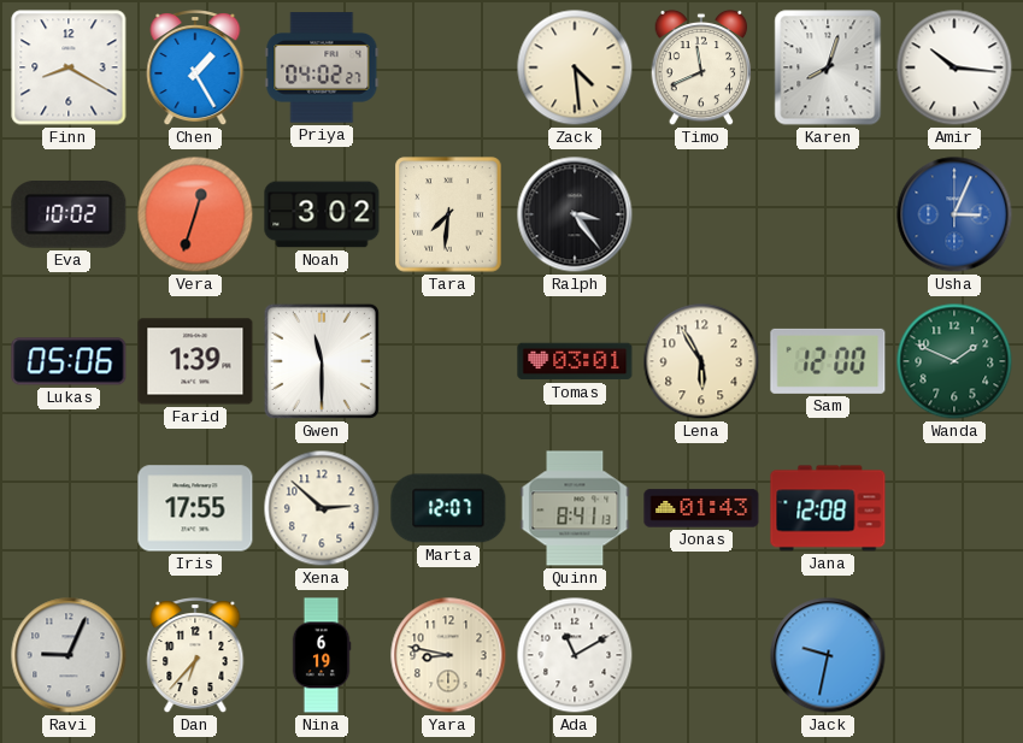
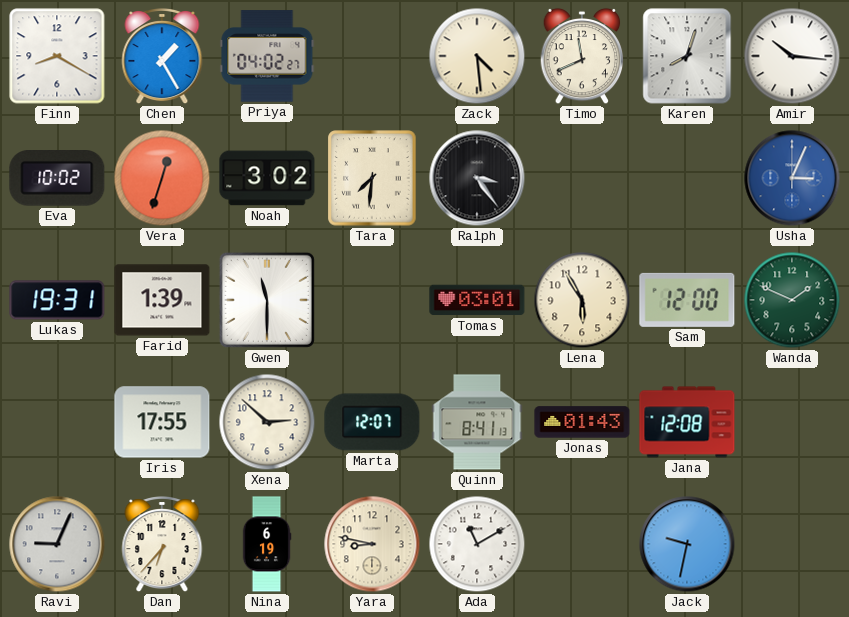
Lukas: 05:06 -> 19:31 (57, 300)
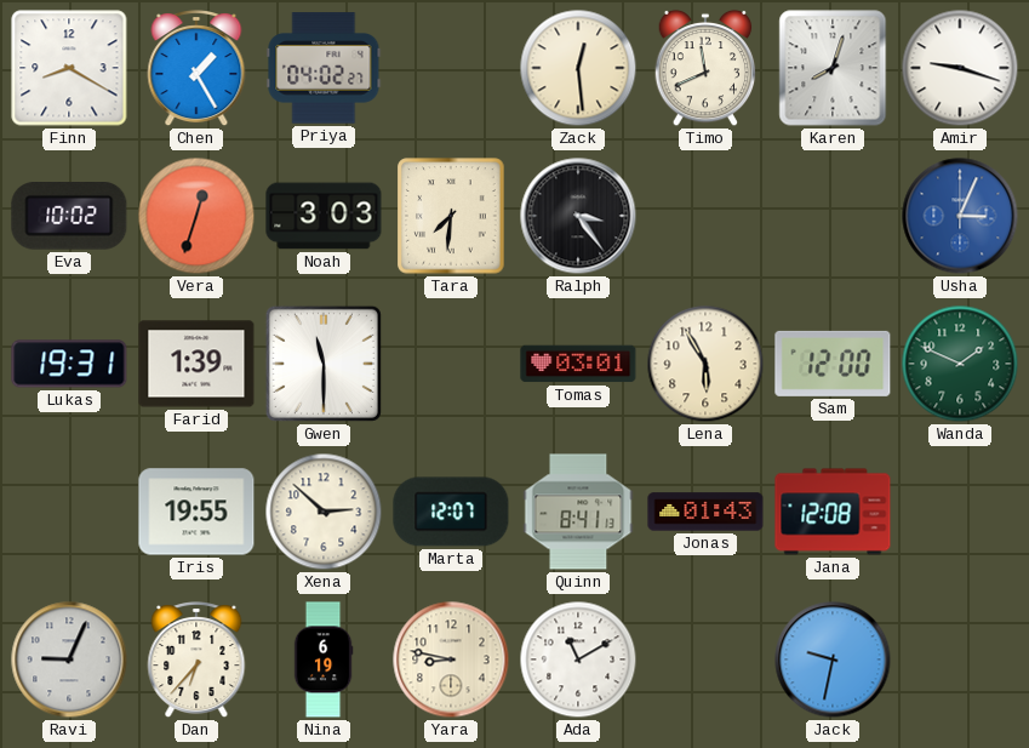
Zack: 4:29 -> 12:29 (578, 68)
Amir: 10:16 -> 9:18 (960, 68)
Noah: 3:02 -> 3:03 (324, 216)
Iris: 17:55 -> 19:55 (196, 512)
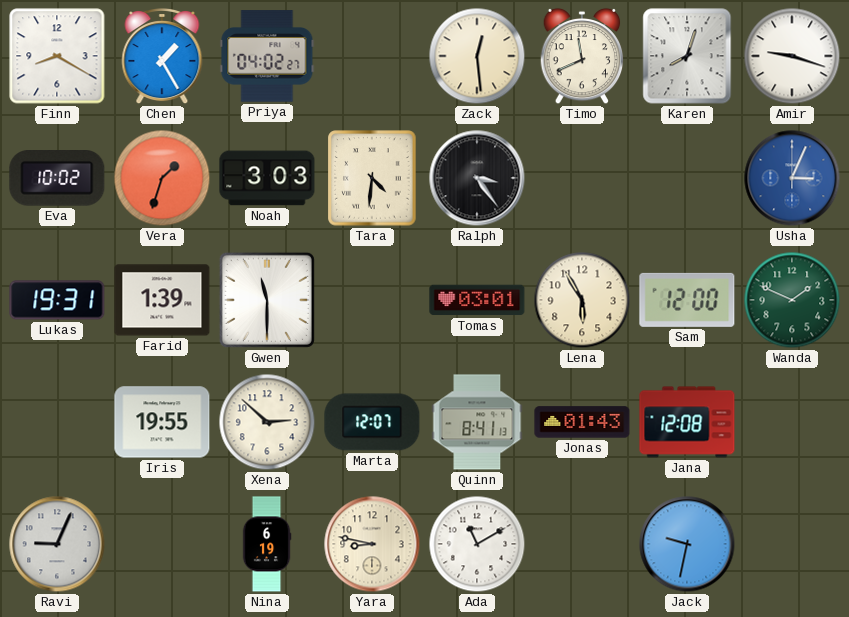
Vera: 12:33 -> 1:33 (162, 178)
Tara: 7:31 -> 4:31 (372, 178)
Dan: 6:37 -> none (196, 661)
